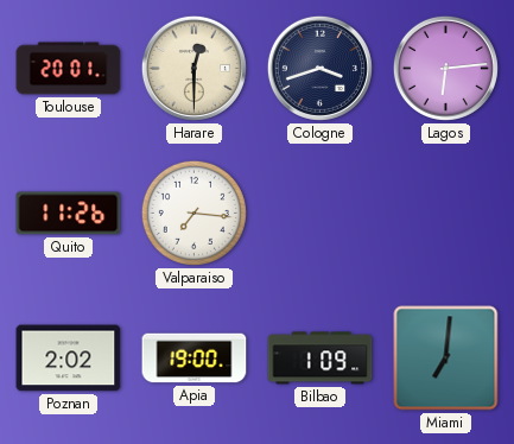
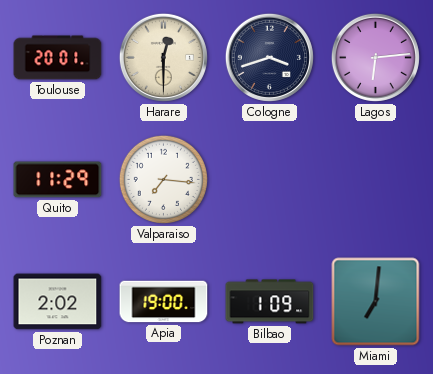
Quito: 11:26 -> 11:29 (58, 180)
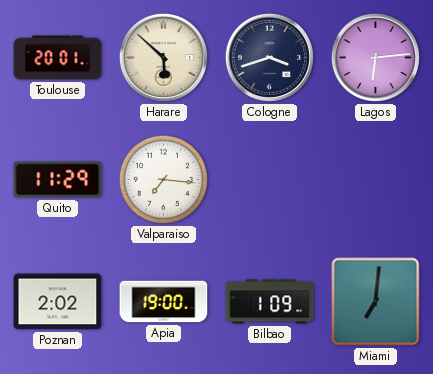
Harare: 12:30 -> 5:52 (163, 57)
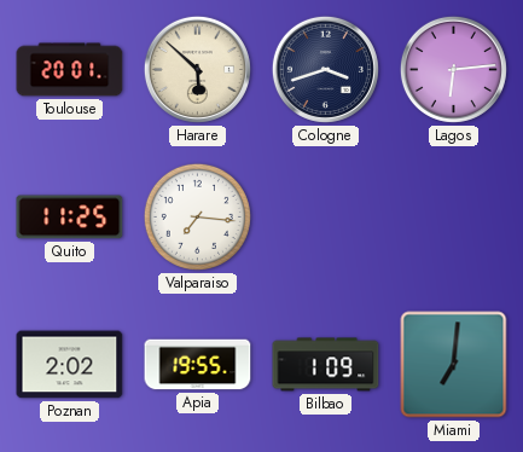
Quito: 11:29 -> 11:25 (70, 218)
Apia: 19:00 -> 19:55 (198, 365)
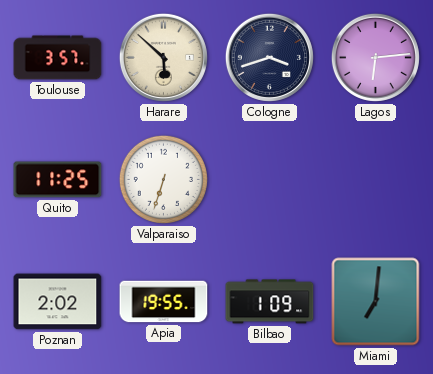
Toulouse: 20:01 -> 3:57 (58, 58)
Valparaiso: 7:16 -> 6:33 (163, 179)
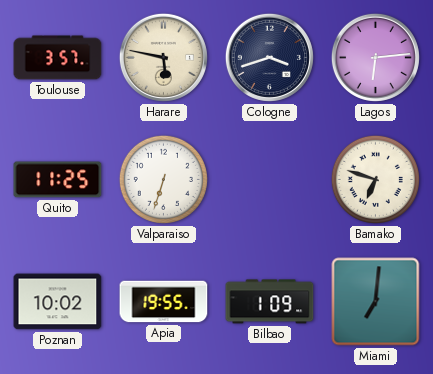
Harare: 5:52 -> 5:47 (163, 57)
Bamako: none -> 6:48 (375, 179)
Poznan: 2:02 -> 10:02 (58, 302)
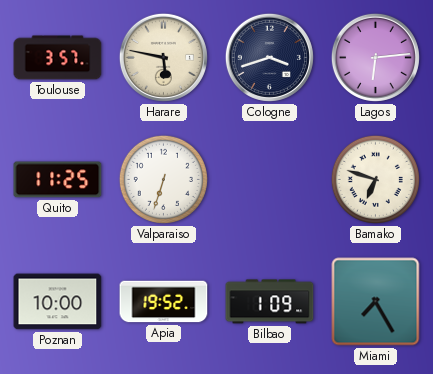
Poznan: 10:02 -> 10:00 (58, 302)
Apia: 19:55 -> 19:52 (164, 302)
Miami: 7:01 -> 7:25 (376, 302)
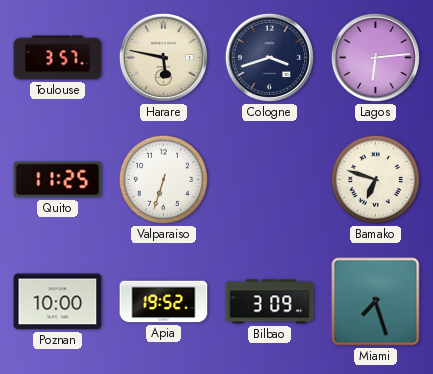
Bilbao: 1:09 -> 3:09 (270, 302)
Miami: 7:25 -> 7:27 (376, 302)
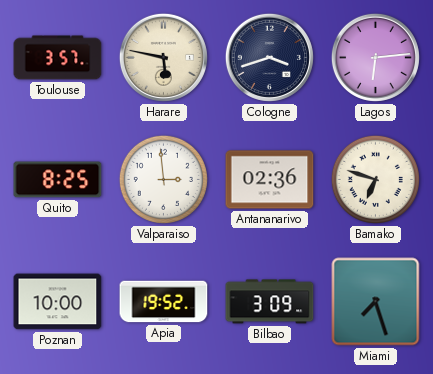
Quito: 11:25 -> 8:25 (58, 180)
Valparaiso: 6:33 -> 2:59 (163, 179)
Antananarivo: none -> 02:36 (270, 180)
